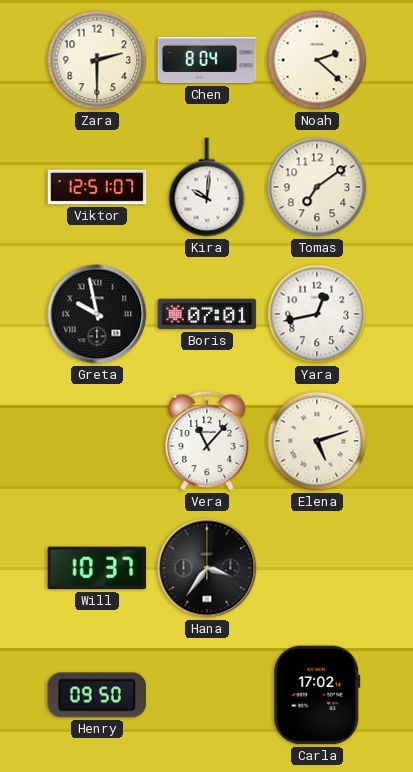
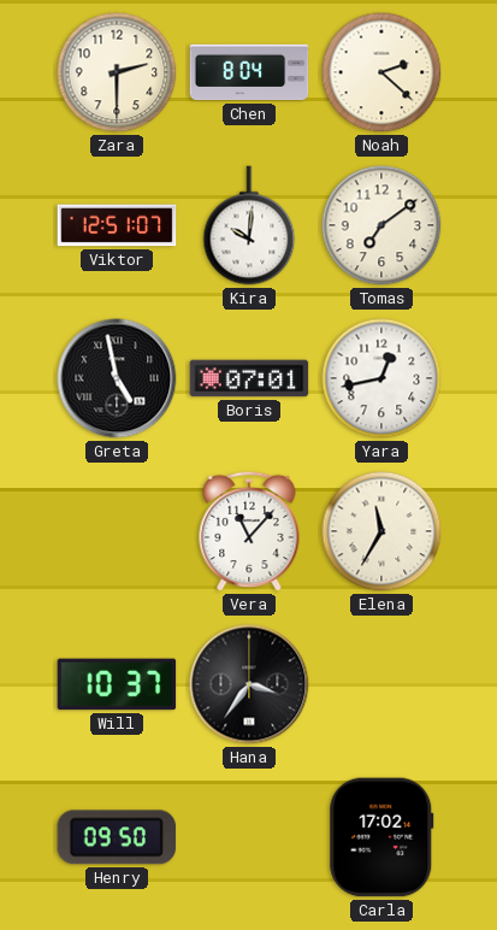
Greta: 9:58 -> 4:58 (117, 378)
Elena: 5:12 -> 11:35 (381, 531)
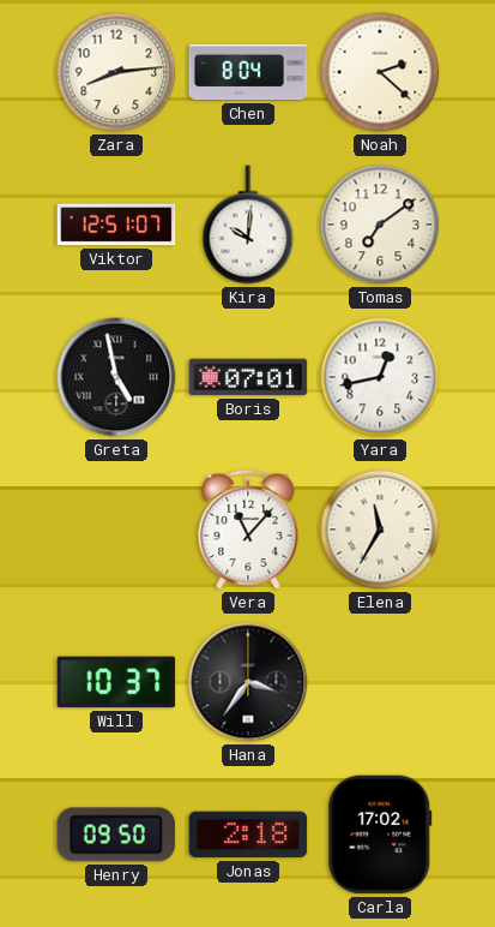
Zara: 2:30 -> 8:14 (116, 72)
Jonas: none -> 2:18 (248, 835)
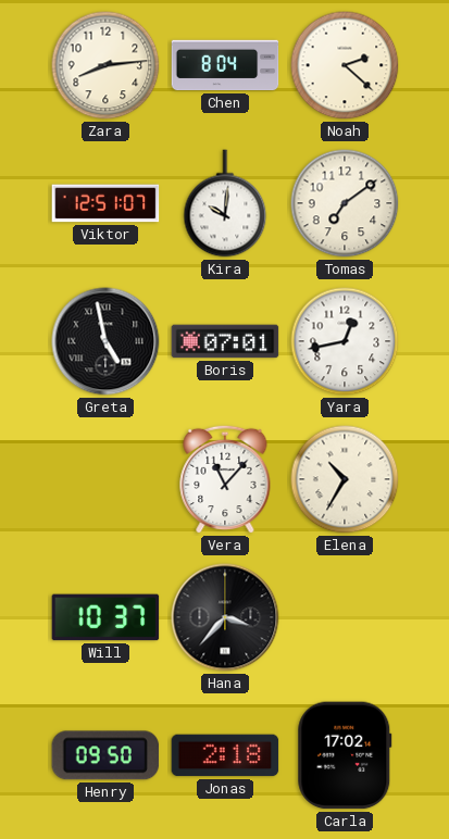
Elena: 11:35 -> 10:35 (345, 479)
Hana: 3:36 -> 3:37 (225, 617)
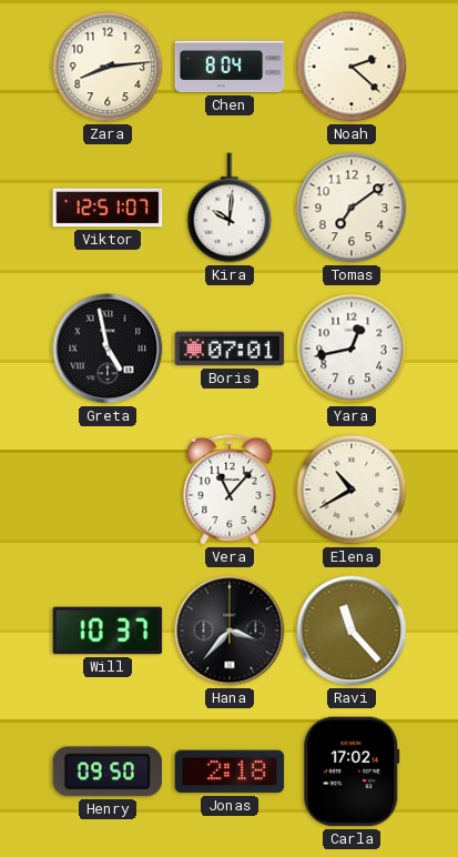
Elena: 10:35 -> 10:40 (352, 490)
Ravi: none -> 11:23 (352, 631)
